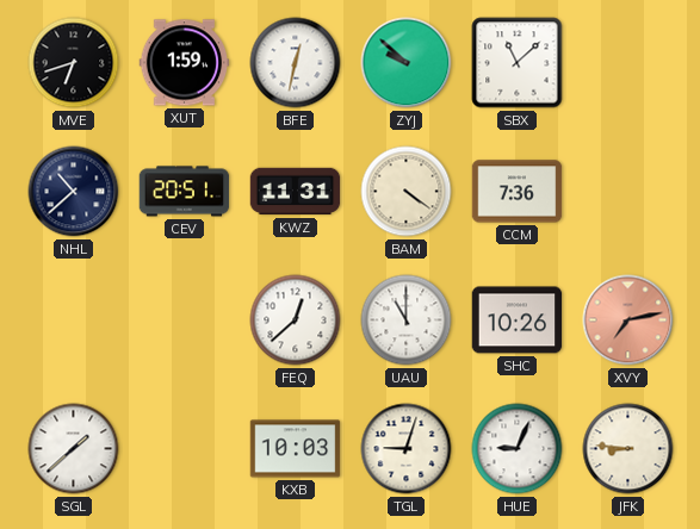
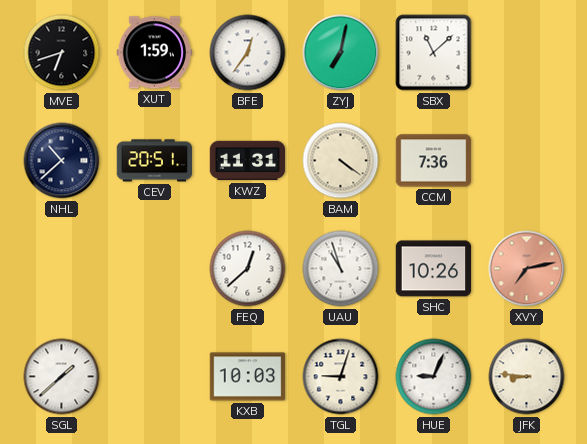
BFE: 12:32 -> 12:36 (248, 53)
ZYJ: 9:52 -> 7:02 (341, 53)
UAU: 11:00 -> 10:57 (341, 269)
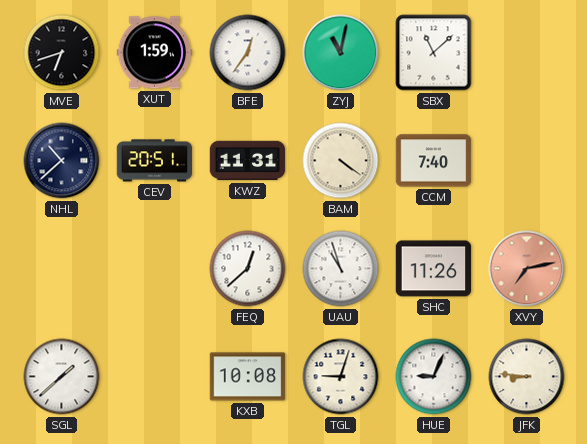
ZYJ: 7:02 -> 11:02 (341, 53)
CCM: 7:36 -> 7:40 (434, 161)
SHC: 10:26 -> 11:26 (434, 269)
KXB: 10:03 -> 10:08 (248, 377)
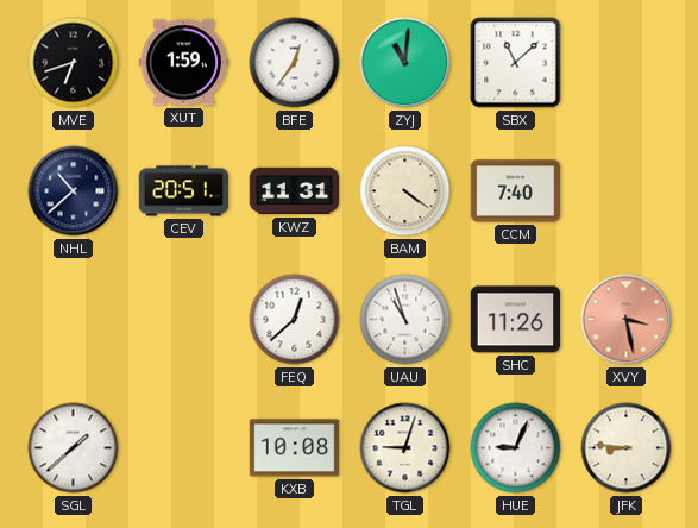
ZYJ: 11:02 -> 11:01 (405, 63)
XVY: 7:13 -> 3:28 (627, 320)
